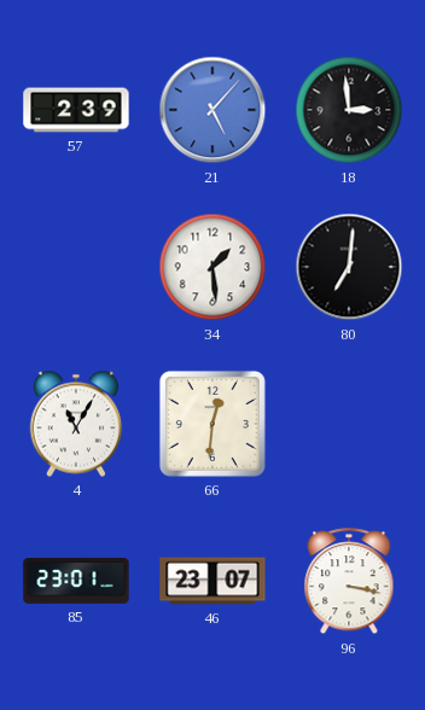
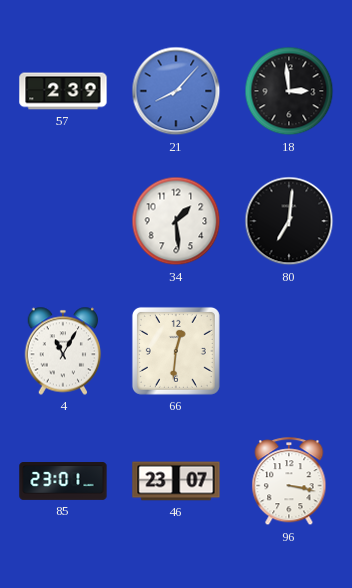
21: 5:07 -> 8:07 (176, 91)
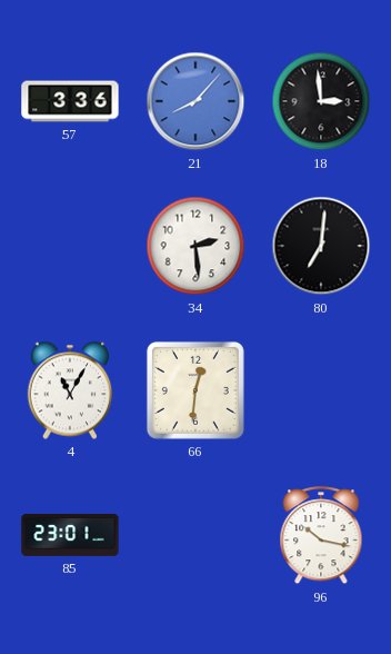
57: 2:39 -> 3:36 (70, 101)
34: 1:29 -> 2:29 (195, 246)
46: 23:07 -> none (176, 481)
96: 3:17 -> 10:17 (321, 536)
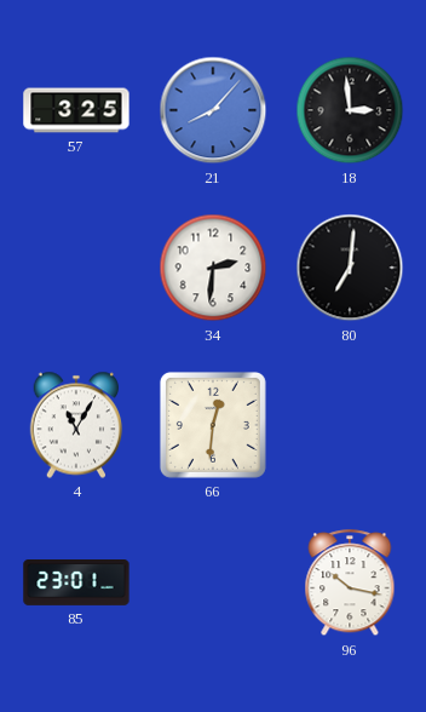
57: 3:36 -> 3:25 (76, 110)
34: 2:29 -> 2:31 (213, 268)
